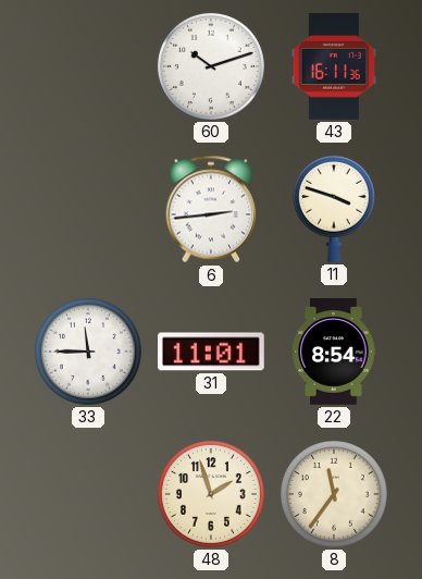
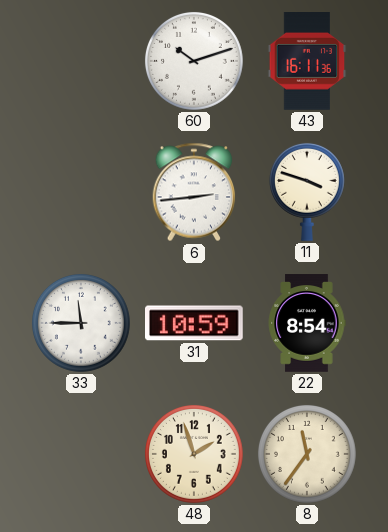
31: 11:01 -> 10:59 (195, 323)
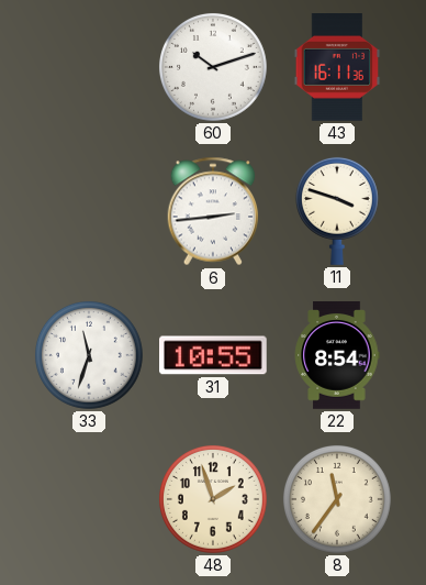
33: 11:45 -> 11:33 (89, 355)
31: 10:59 -> 10:55 (214, 355)
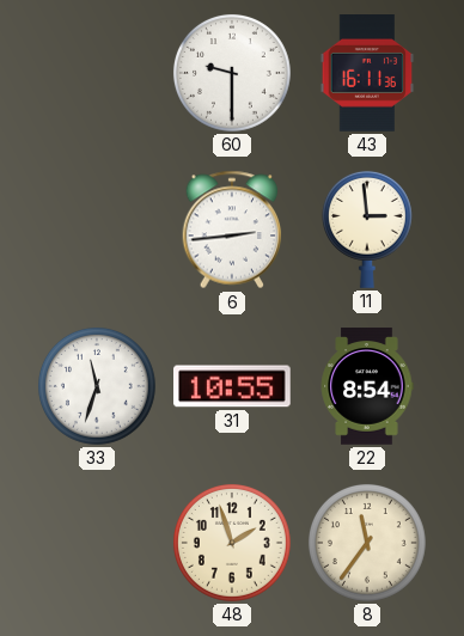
60: 10:12 -> 9:30 (232, 73)
11: 3:48 -> 2:59 (367, 230)
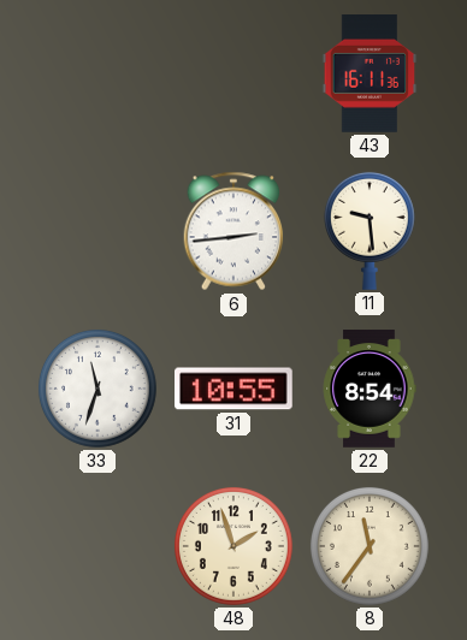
60: 9:30 -> none (232, 73)
11: 2:59 -> 9:29 (370, 231)
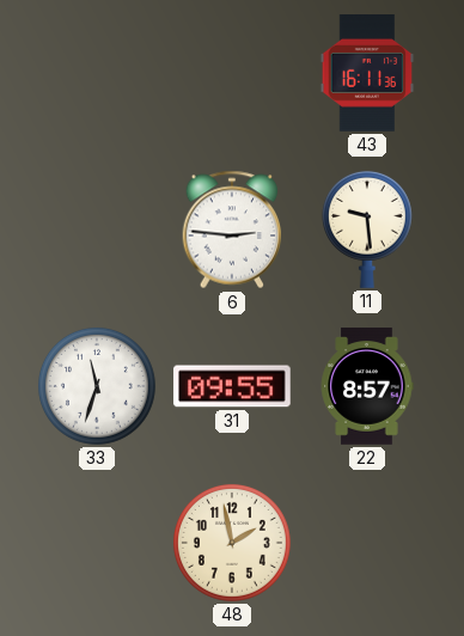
6: 2:44 -> 2:46 (232, 230)
31: 10:55 -> 09:55 (233, 386)
22: 8:54 -> 8:57 (367, 386)
48: 1:57 -> 1:58 (232, 543)
8: 11:36 -> none (370, 546)
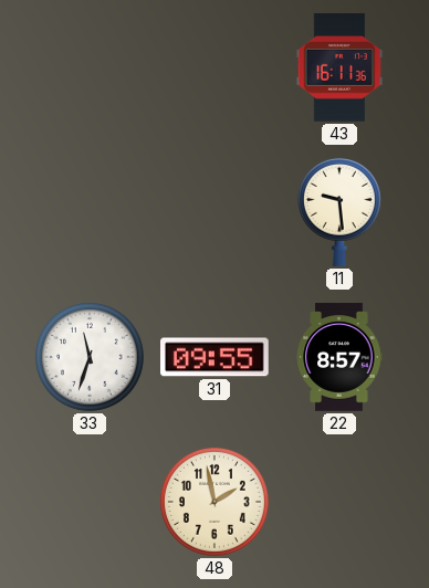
6: 2:46 -> none (232, 230)
